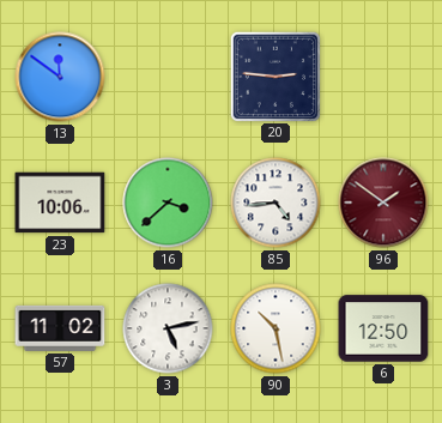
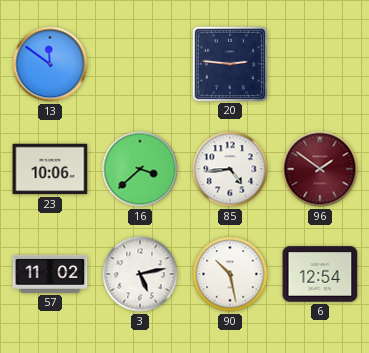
6: 12:50 -> 12:54 (320, 274)
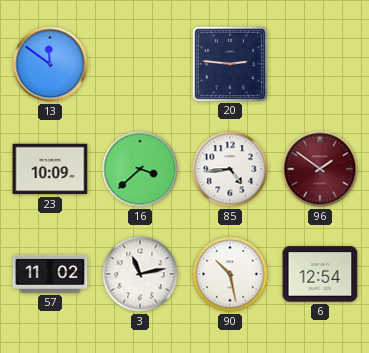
23: 10:06 -> 10:09 (50, 169)
3: 5:13 -> 11:13 (140, 274)
